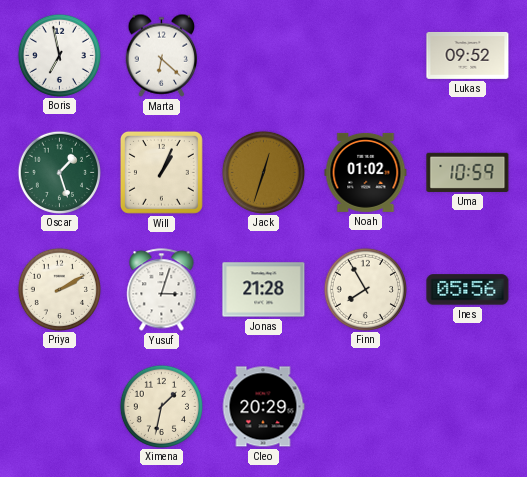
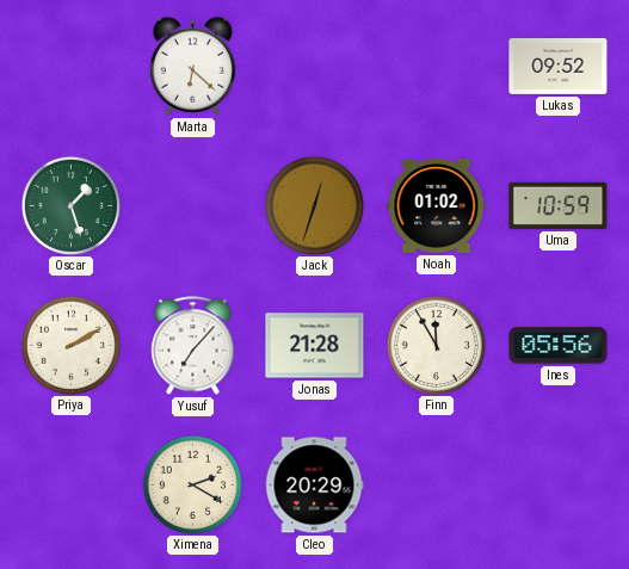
Boris: 6:58 -> none (59, 55)
Will: 1:04 -> none (161, 172)
Yusuf: 3:03 -> 7:07 (193, 346)
Finn: 7:55 -> 11:55 (436, 345)
Ximena: 1:32 -> 2:20 (192, 484)
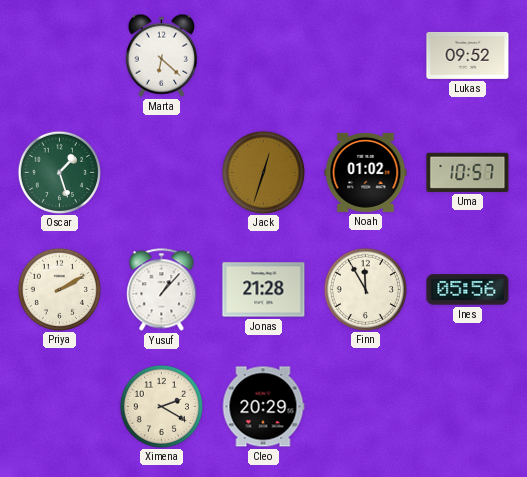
Uma: 10:59 -> 10:57 (468, 172)
Yusuf: 7:07 -> 1:07 (162, 290)
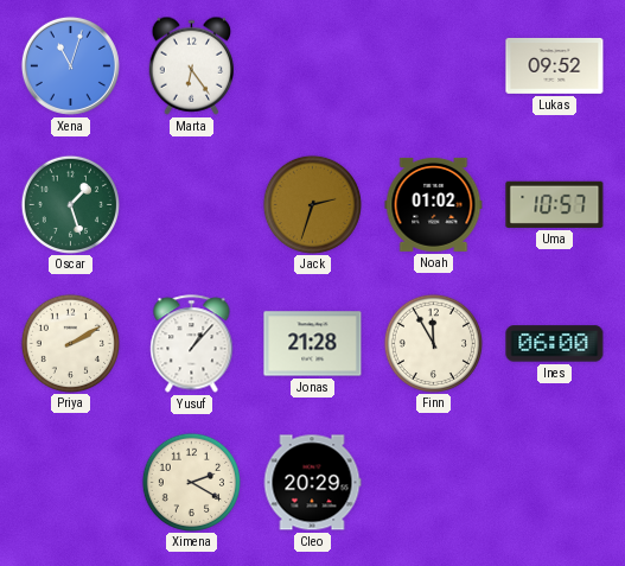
Xena: none -> 11:03 (70, 65)
Marta: 6:22 -> 6:24 (192, 65)
Jack: 12:33 -> 2:33 (312, 204)
Ines: 05:56 -> 06:00 (555, 344)
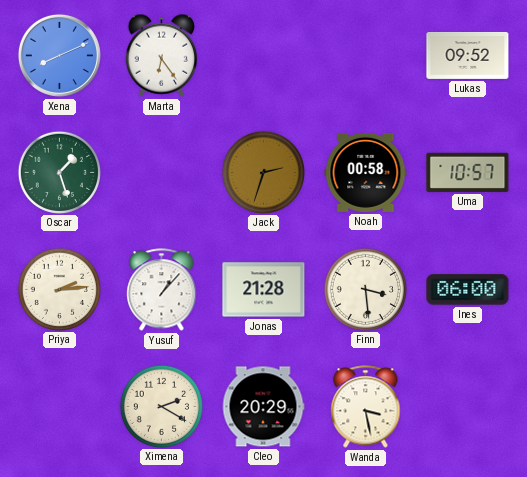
Xena: 11:03 -> 8:11 (59, 55)
Noah: 01:02 -> 00:58 (366, 172)
Priya: 2:10 -> 2:14 (59, 289)
Finn: 11:55 -> 3:29 (365, 289)
Wanda: none -> 3:28 (366, 407)
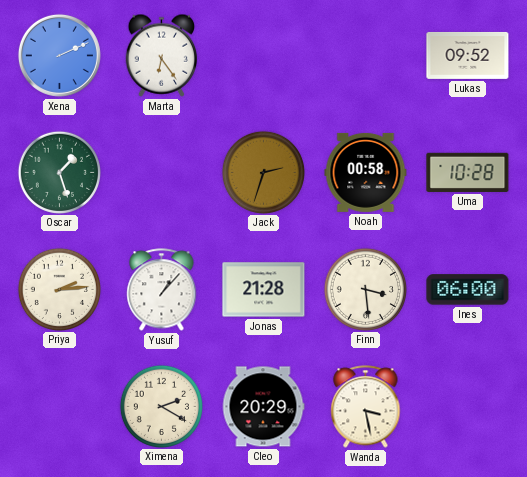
Xena: 8:11 -> 2:11 (59, 55)
Uma: 10:57 -> 10:28 (468, 172)
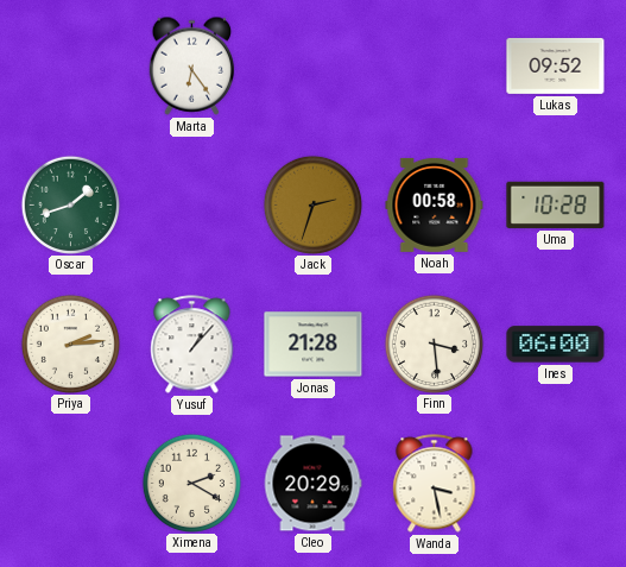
Xena: 2:11 -> none (59, 55)
Oscar: 1:27 -> 1:42 (70, 204)
